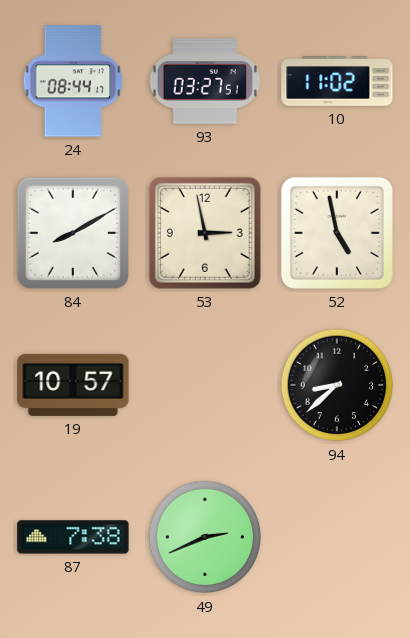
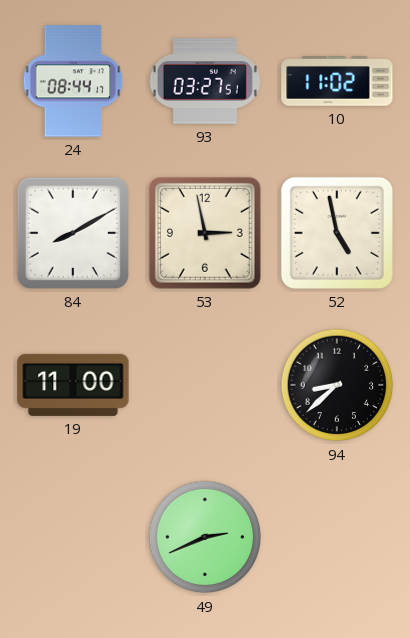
19: 10:57 -> 11:00 (73, 385)
87: 7:38 -> none (73, 537)
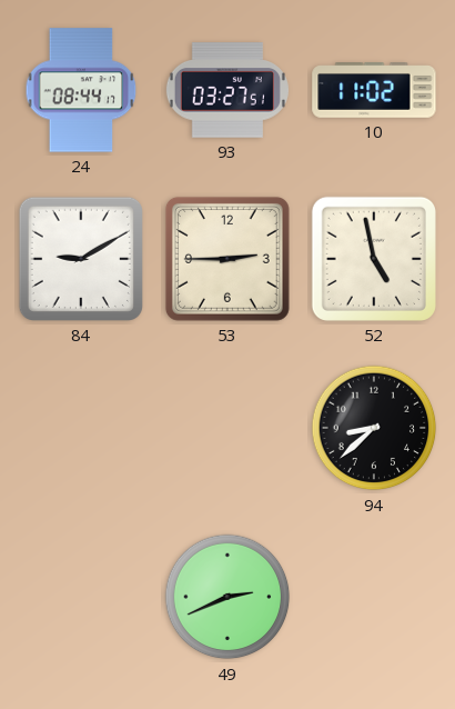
84: 8:10 -> 9:10 (81, 259)
53: 2:58 -> 2:45 (228, 259)
19: 11:00 -> none (73, 385)
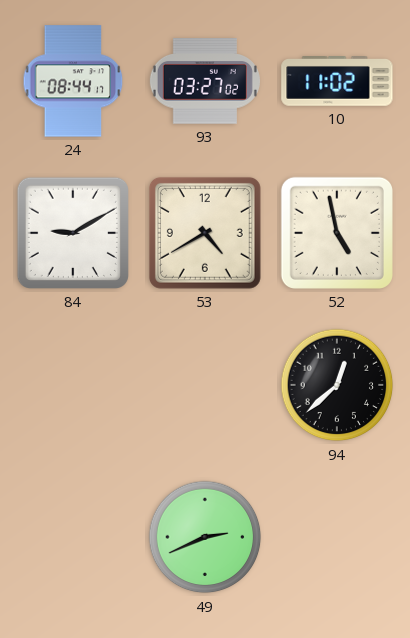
93: 03:27:51 -> 03:27:02 (205, 81)
53: 2:45 -> 4:40 (205, 233)
94: 8:38 -> 12:38 (337, 385)
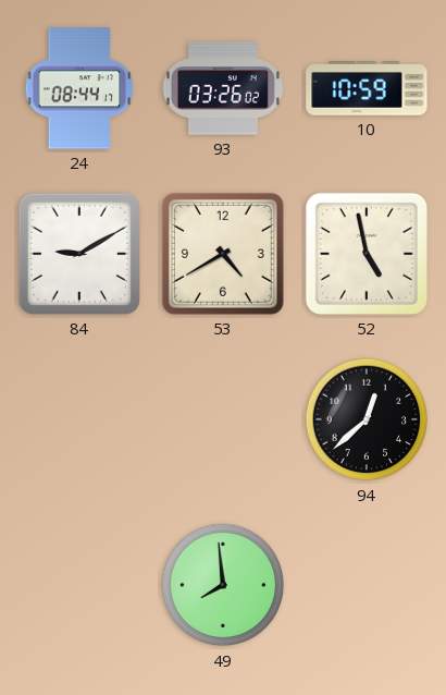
93: 03:27 -> 03:26 (223, 88)
10: 11:02 -> 10:59 (367, 89)
49: 2:41 -> 7:59 (223, 585)
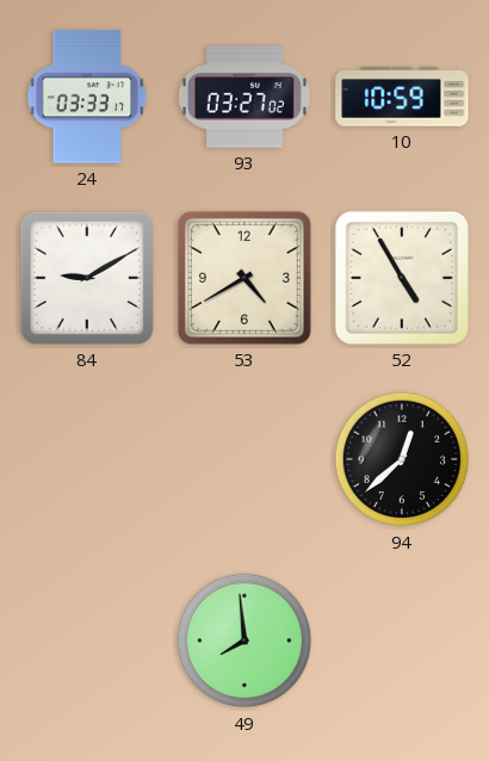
24: 08:44 -> 03:33 (87, 97)
93: 03:26 -> 03:27 (244, 97)
52: 4:58 -> 4:55 (402, 278)
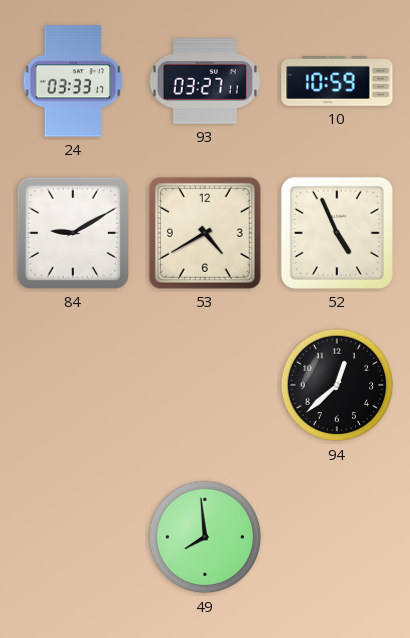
93: 03:27:02 -> 03:27:11 (205, 81)
52: 4:55 -> 4:56 (337, 233)
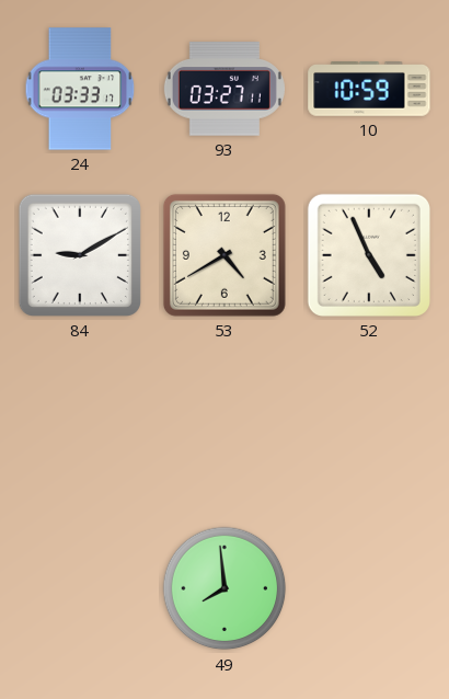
94: 12:38 -> none (337, 385)
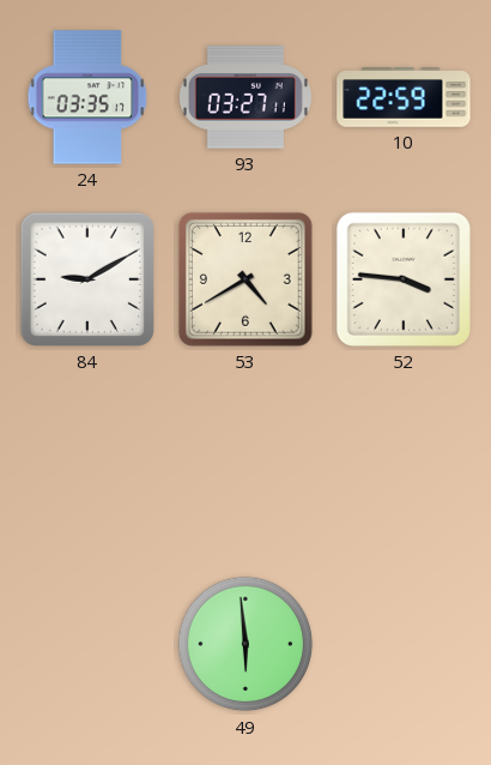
24: 03:33 -> 03:35 (87, 97)
10: 10:59 -> 22:59 (404, 98)
52: 4:56 -> 3:46 (404, 279)
49: 7:59 -> 5:59 (245, 644)
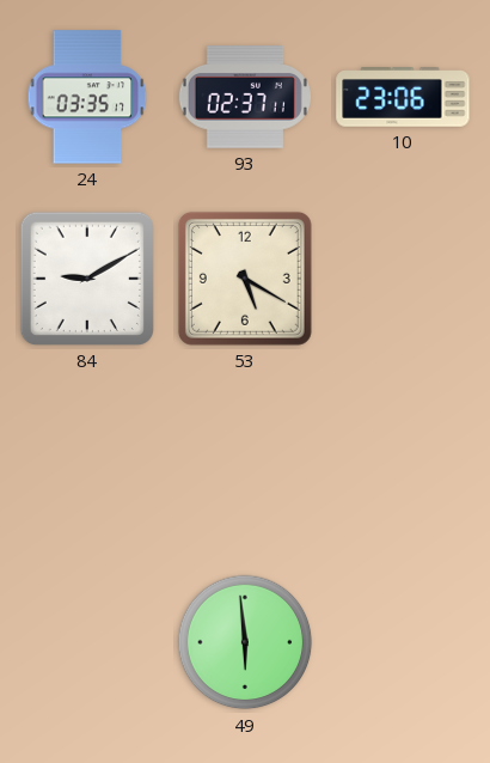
93: 03:27 -> 02:37 (245, 97)
10: 22:59 -> 23:06 (403, 98)
53: 4:40 -> 5:20 (245, 279)
52: 3:46 -> none (404, 279)
